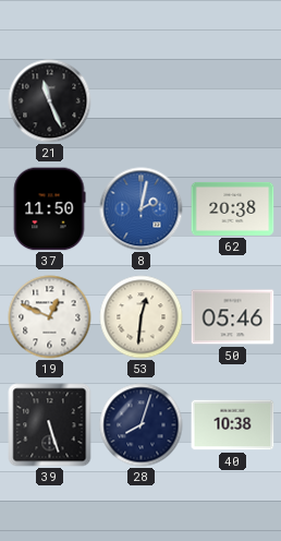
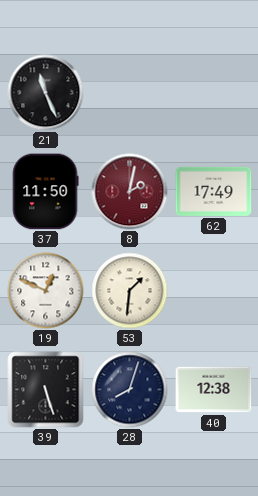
8 dial: blue -> burgundy (130, 192)
62: 20:38 -> 17:49 (214, 191)
53: 12:31 -> 1:31 (130, 291)
50: 05:46 -> none (233, 317)
40: 10:38 -> 12:38 (214, 390)
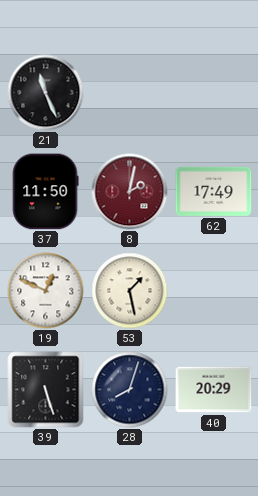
53: 1:31 -> 1:28 (130, 291)
40: 12:38 -> 20:29 (214, 390)
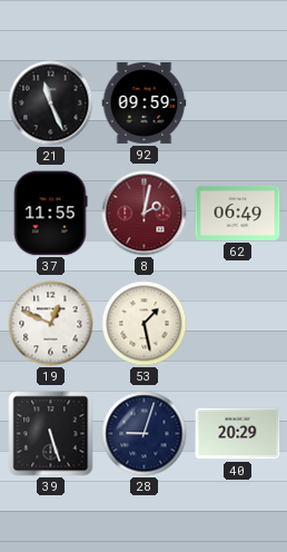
92: none -> 09:59 (145, 102)
37: 11:50 -> 11:55 (50, 214)
62: 17:49 -> 06:49 (238, 213)
28: 8:03 -> 9:03 (145, 434)
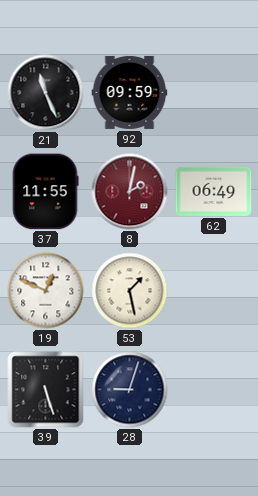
40: 20:29 -> none (238, 434)
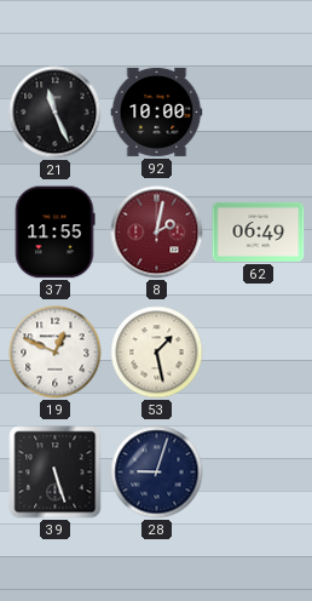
92: 09:59 -> 10:00 (157, 111)
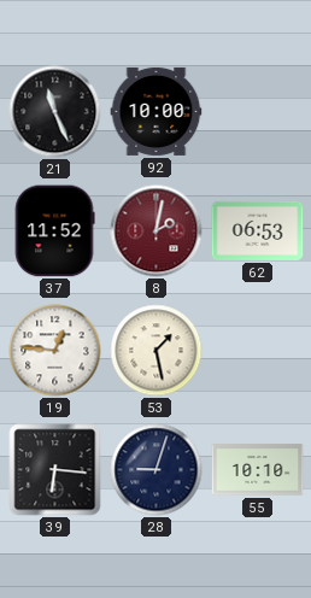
37: 11:55 -> 11:52 (54, 231)
62: 06:49 -> 06:53 (258, 230)
19: 12:49 -> 12:46 (55, 351)
39: 5:27 -> 6:16 (55, 470)
55: none -> 10:10 (258, 470)
